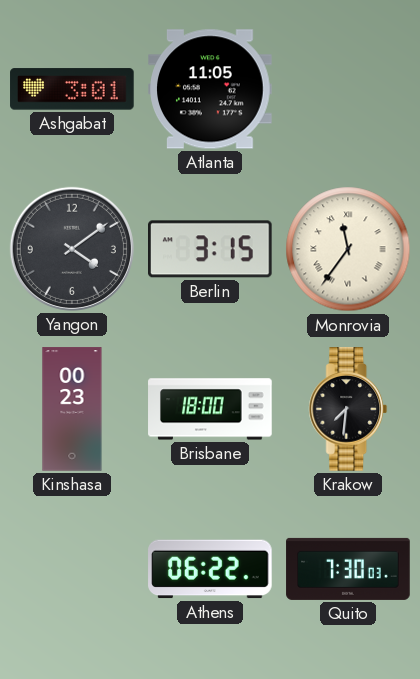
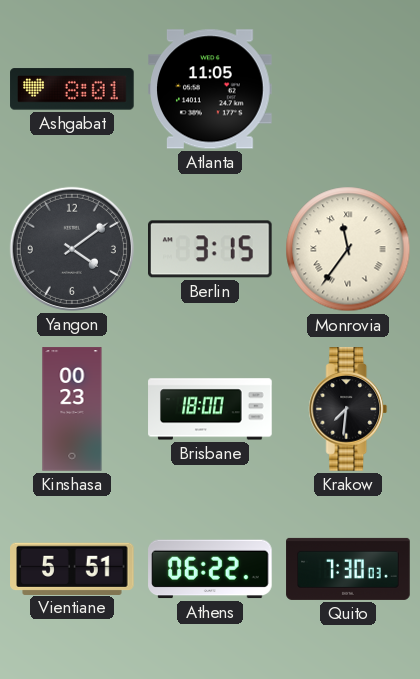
Ashgabat: 3:01 -> 8:01 (72, 89)
Vientiane: none -> 5:51 (72, 568)
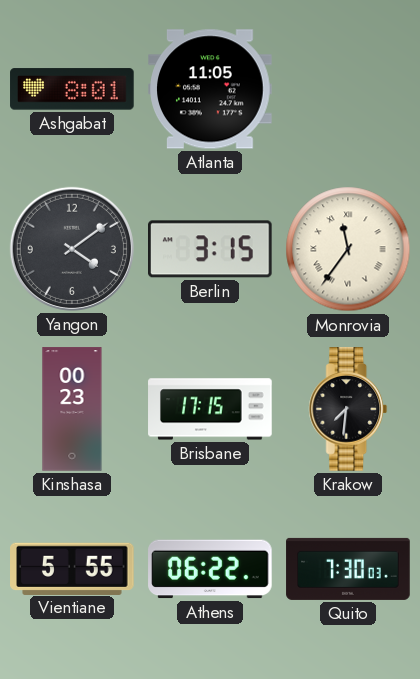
Brisbane: 18:00 -> 17:15 (210, 409)
Vientiane: 5:51 -> 5:55 (72, 568)
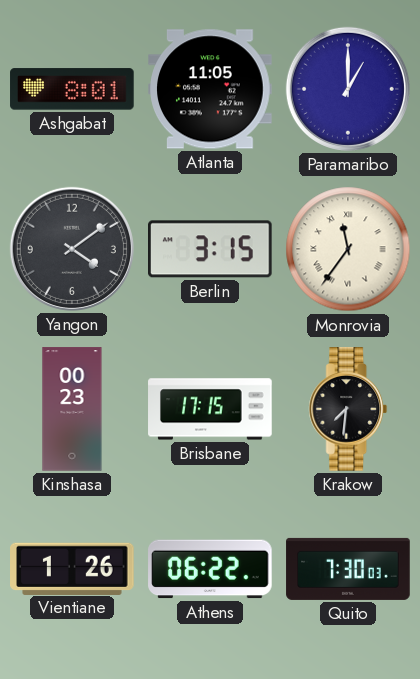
Paramaribo: none -> 1:00 (348, 89)
Vientiane: 5:55 -> 1:26 (72, 568)
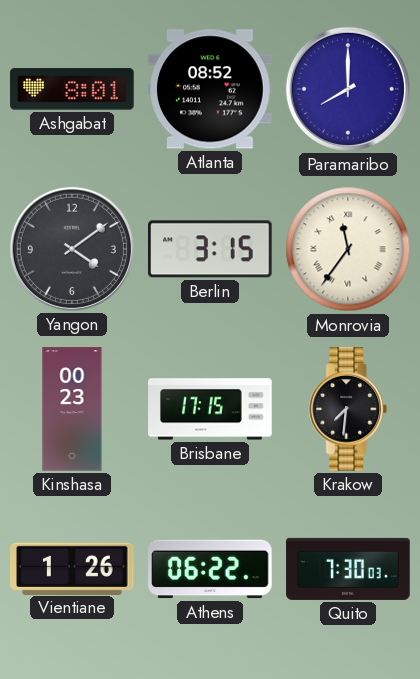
Atlanta: 11:05 -> 08:52 (210, 89)
Paramaribo: 1:00 -> 8:00 (348, 89)
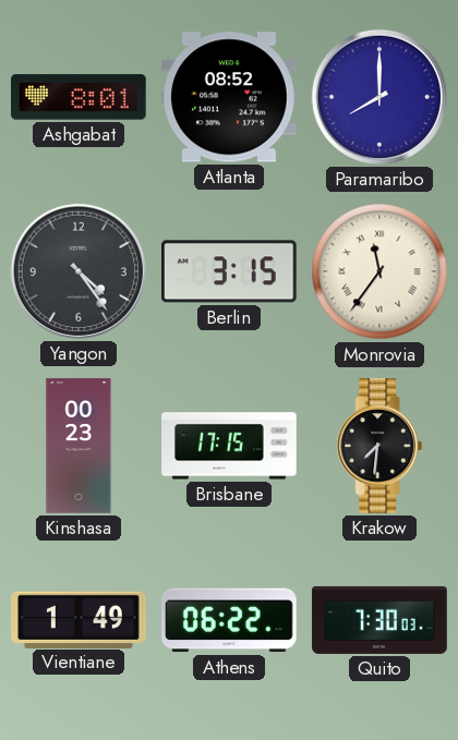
Yangon: 4:09 -> 4:24 (79, 271)
Vientiane: 1:26 -> 1:49 (79, 619)
